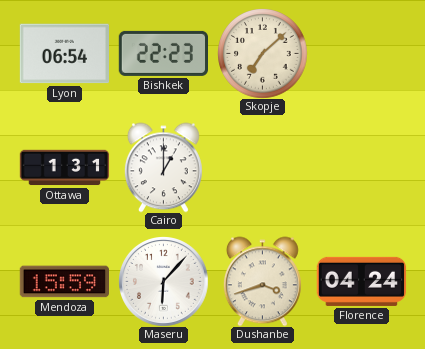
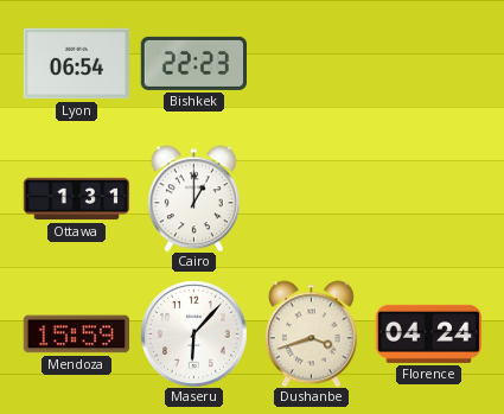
Skopje: 7:08 -> none (263, 54)
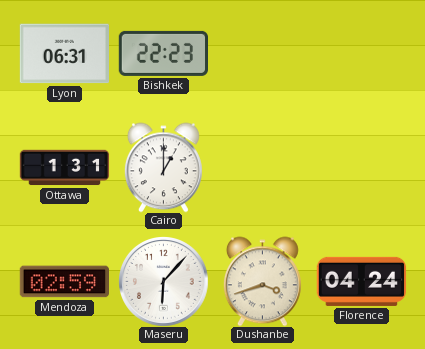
Lyon: 06:54 -> 06:31 (64, 54)
Mendoza: 15:59 -> 02:59 (64, 282)
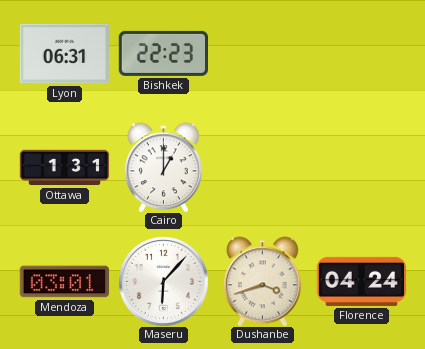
Mendoza: 02:59 -> 03:01 (64, 282)
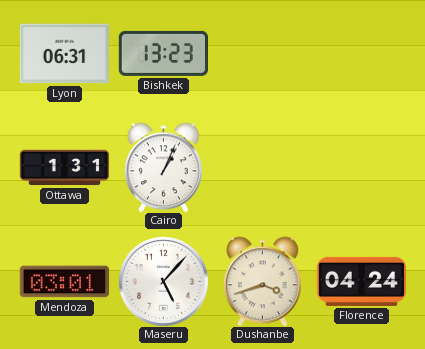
Bishkek: 22:23 -> 13:23 (163, 53)
Cairo: 1:00 -> 1:04 (163, 167)
Maseru: 6:07 -> 5:07 (164, 282)
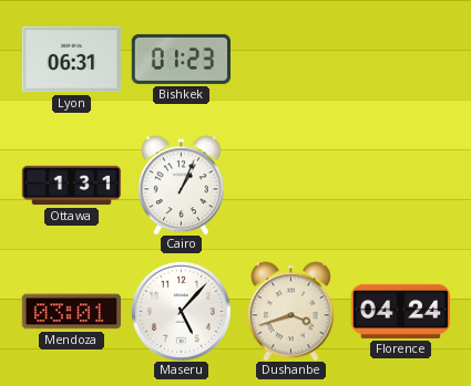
Bishkek: 13:23 -> 01:23 (181, 59)
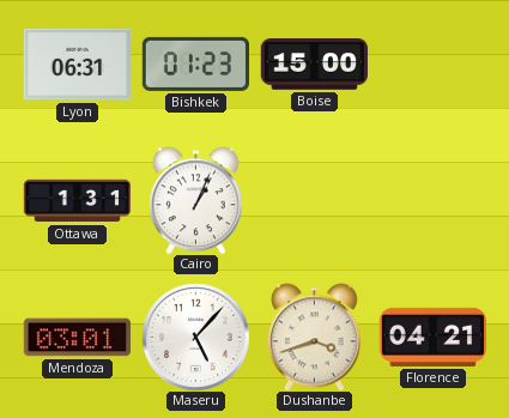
Boise: none -> 15:00 (314, 65)
Florence: 04:24 -> 04:21 (432, 337)
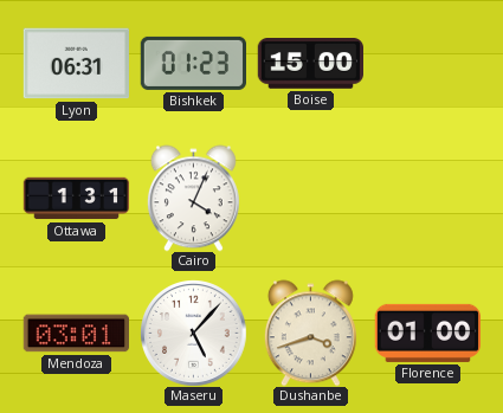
Cairo: 1:04 -> 4:04 (193, 198)
Florence: 04:21 -> 01:00 (427, 333)
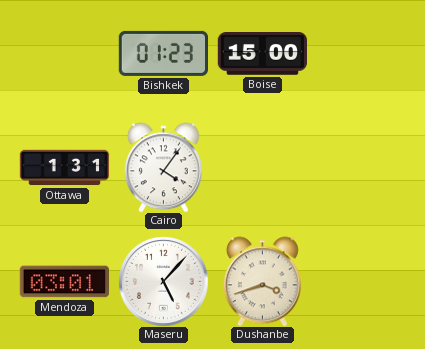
Lyon: 06:31 -> none (76, 64)
Cairo: 4:04 -> 4:06 (163, 167)
Florence: 01:00 -> none (427, 333)
